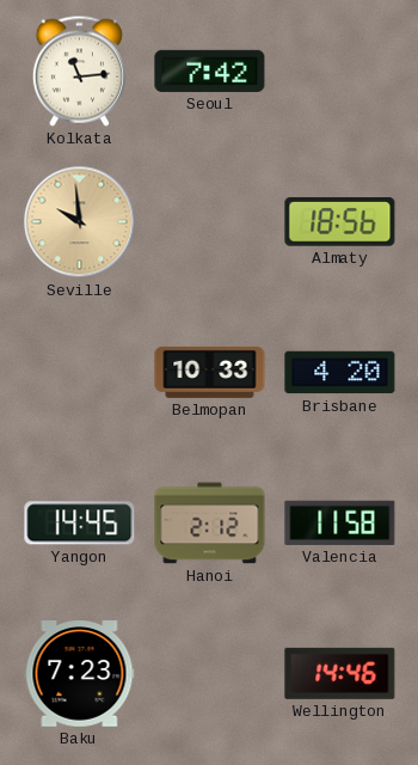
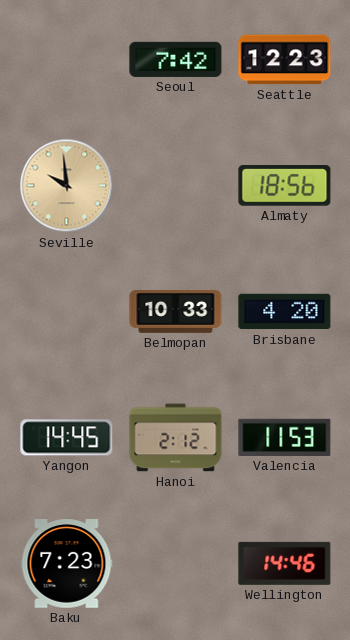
Kolkata: 11:14 -> none (79, 71)
Seattle: none -> 12:23 (285, 60)
Valencia: 11:58 -> 11:53 (285, 437)
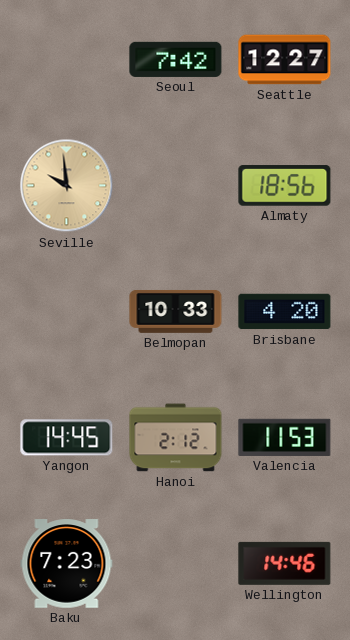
Seattle: 12:23 -> 12:27 (285, 60)
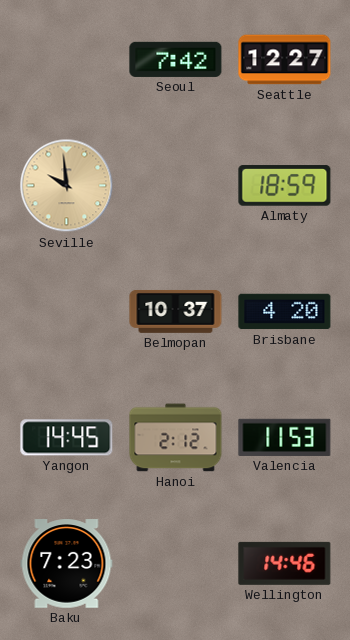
Almaty: 18:56 -> 18:59 (285, 186)
Belmopan: 10:33 -> 10:37 (176, 312)
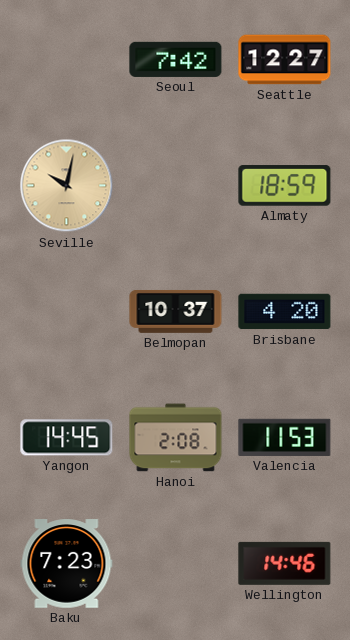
Seville: 9:59 -> 10:02 (67, 186)
Hanoi: 2:12 -> 2:08 (176, 438)
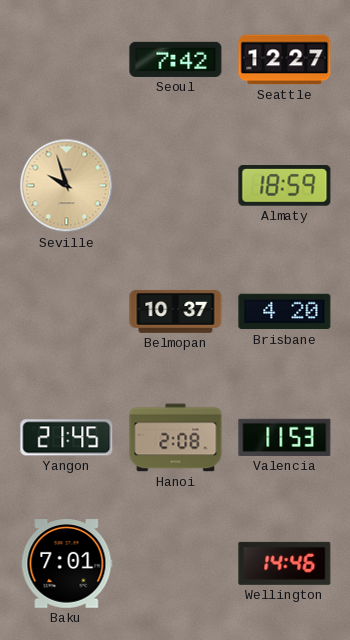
Seville: 10:02 -> 9:57 (67, 186)
Yangon: 14:45 -> 21:45 (67, 438)
Baku: 7:23 -> 7:01 (67, 564)
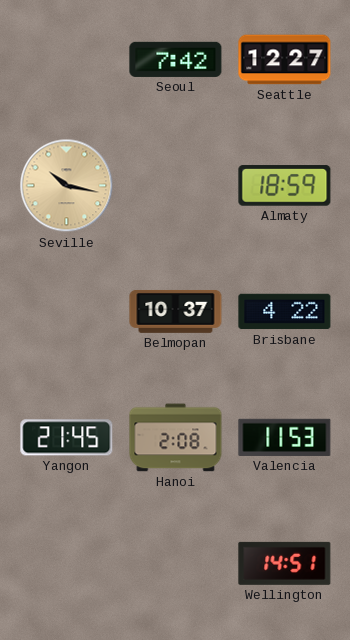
Seville: 9:57 -> 10:17 (67, 186)
Brisbane: 4:20 -> 4:22 (285, 312)
Baku: 7:01 -> none (67, 564)
Wellington: 14:46 -> 14:51 (285, 563)
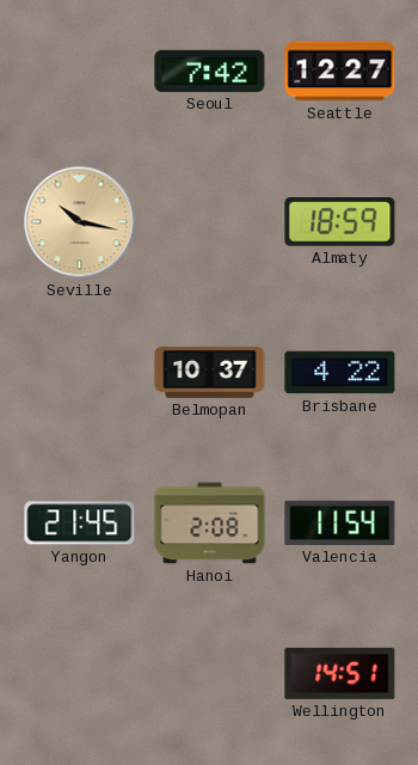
Valencia: 11:53 -> 11:54 (340, 522)
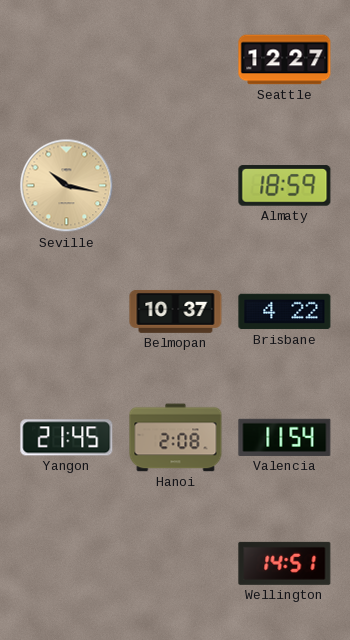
Seoul: 7:42 -> none (210, 71)
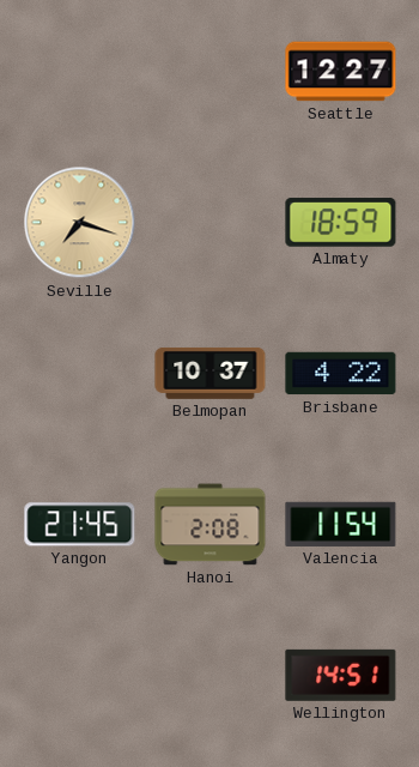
Seville: 10:17 -> 7:18 (80, 223)
